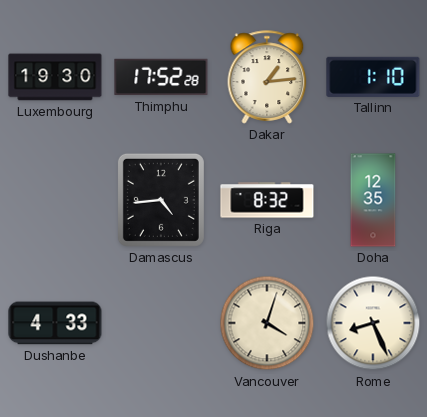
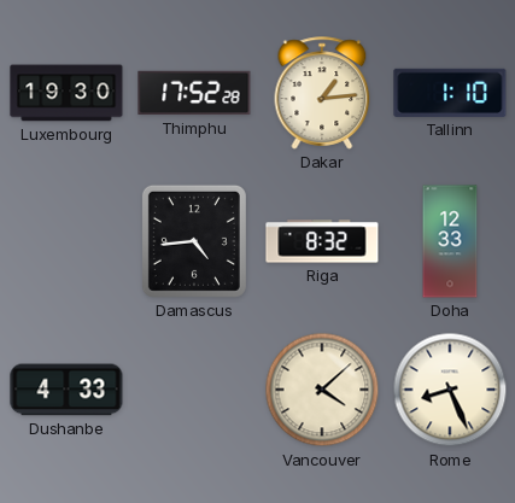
Doha: 12:35 -> 12:33 (450, 241)
Vancouver: 4:03 -> 4:08 (322, 390)
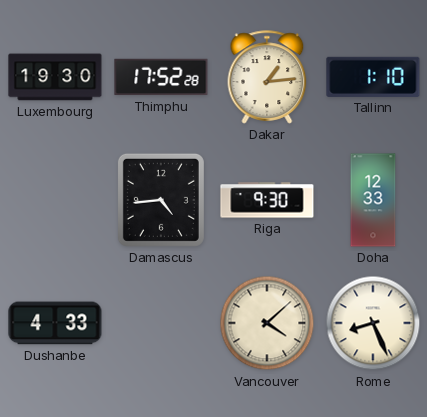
Riga: 8:32 -> 9:30 (267, 200)
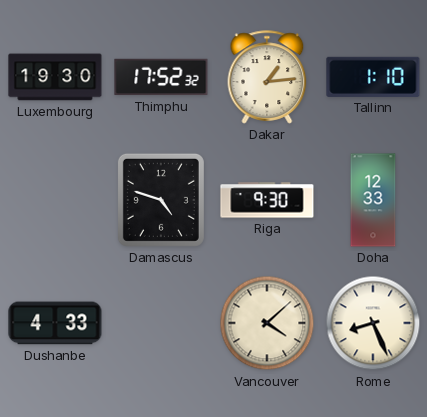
Thimphu: 17:52:28 -> 17:52:32 (161, 77)
Damascus: 4:44 -> 4:48 (161, 200)
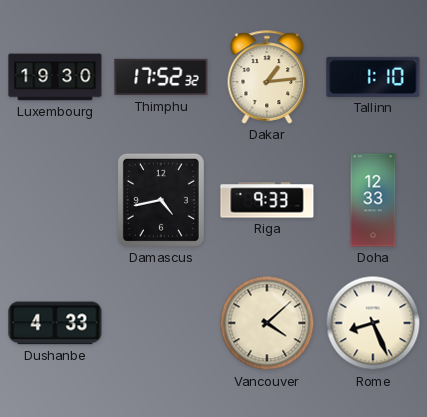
Damascus: 4:48 -> 4:43 (161, 200)
Riga: 9:30 -> 9:33 (267, 200)
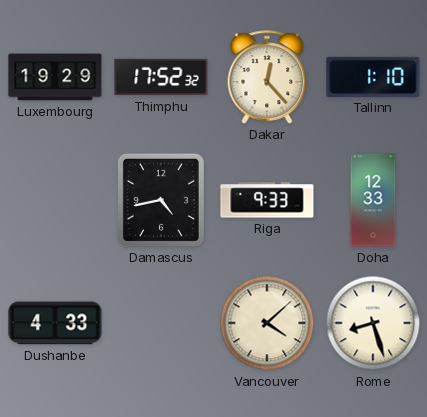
Luxembourg: 19:30 -> 19:29 (55, 77)
Dakar: 1:14 -> 12:23 (267, 77)
Rome: 8:26 -> 8:27 (373, 323)
